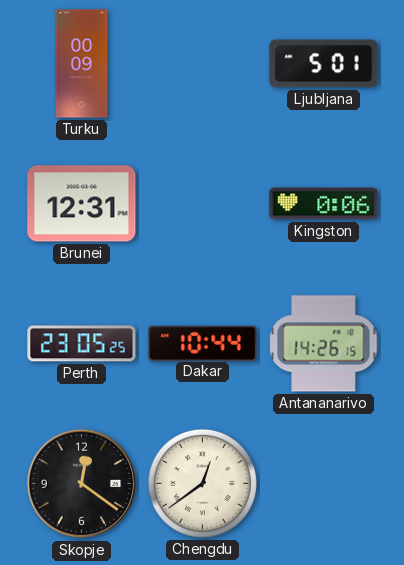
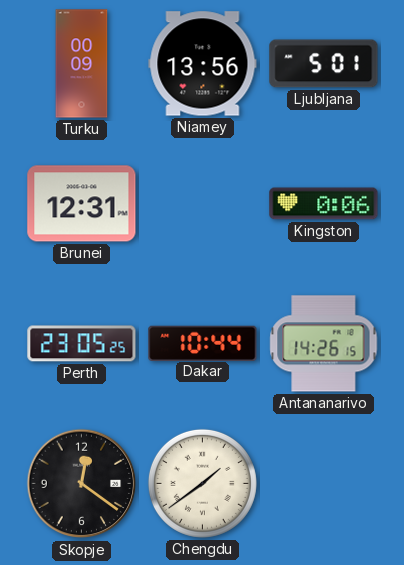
Niamey: none -> 13:56 (203, 64)
Chengdu: 12:39 -> 1:39 (202, 483)
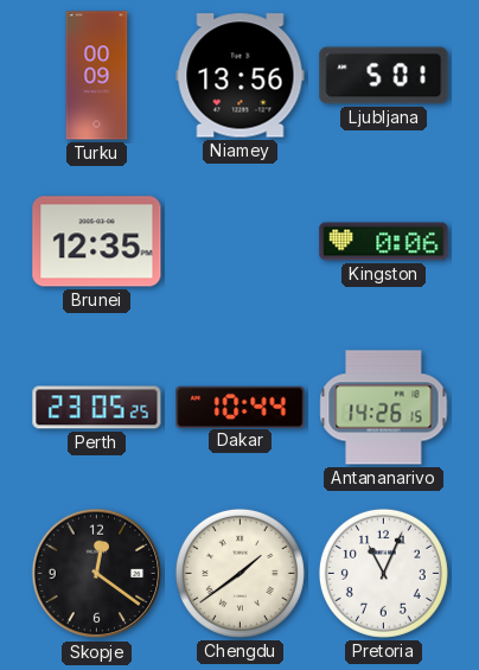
Brunei: 12:31 -> 12:35 (97, 242)
Pretoria: none -> 11:04 (383, 573)
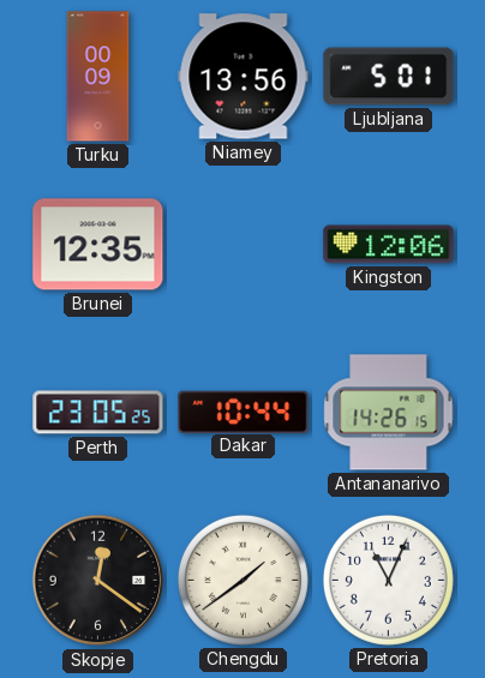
Kingston: 0:06 -> 12:06 (389, 245)
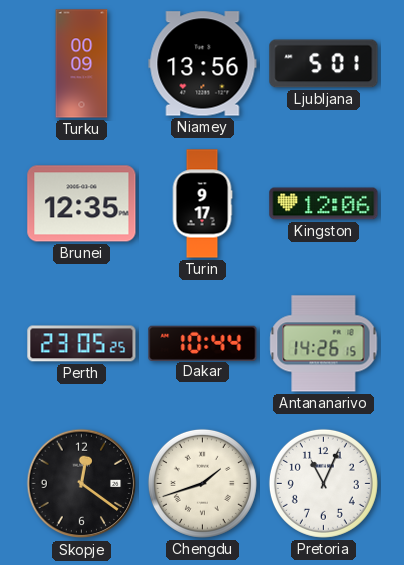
Turin: none -> 9:17 (202, 204)
Chengdu: 1:39 -> 1:42 (202, 483)
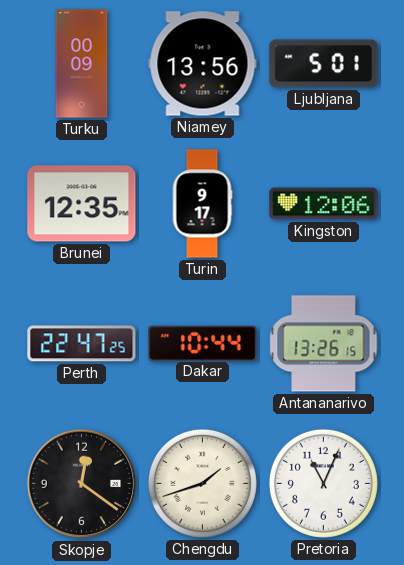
Perth: 23:05 -> 22:47 (82, 344)
Antananarivo: 14:26 -> 13:26 (324, 344)
